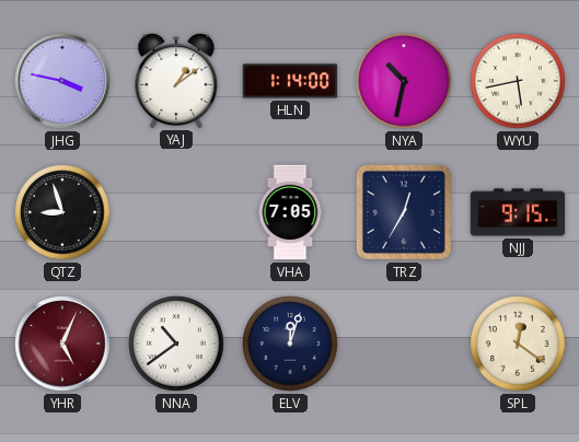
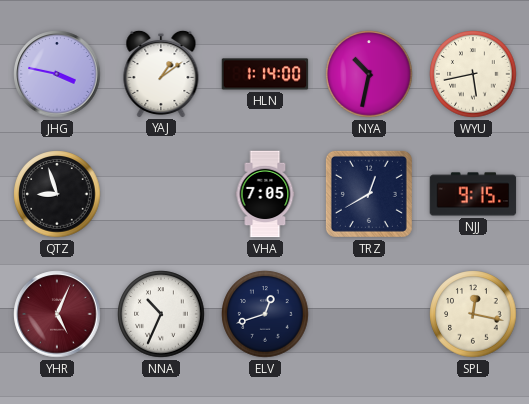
TRZ: 12:35 -> 12:40 (369, 194)
NNA: 10:39 -> 10:34 (161, 314)
ELV: 12:03 -> 12:42 (265, 314)
SPL: 12:21 -> 12:17 (473, 314)
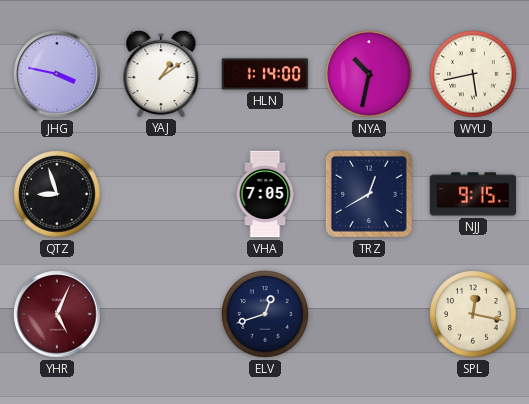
NNA: 10:34 -> none (161, 314)
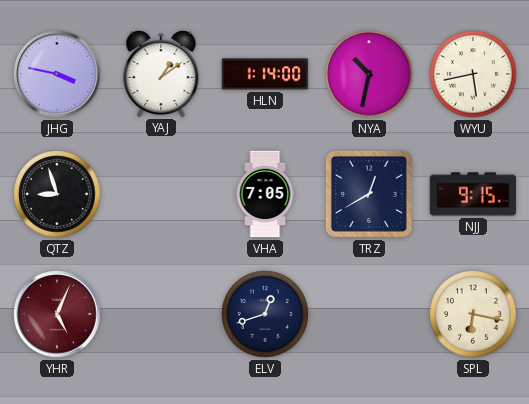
SPL: 12:17 -> 6:17 (473, 314)
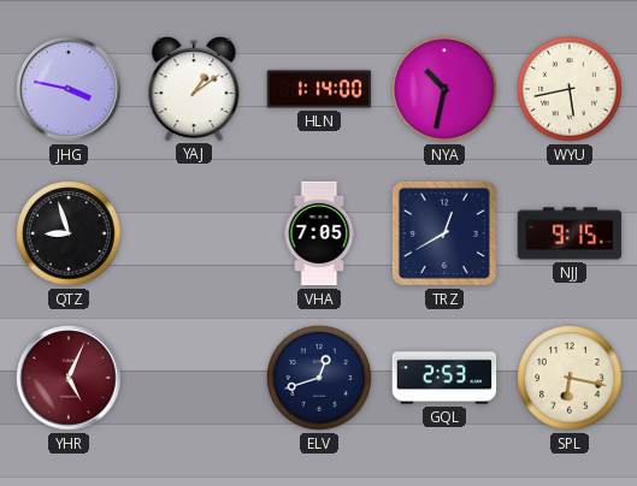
GQL: none -> 2:53 (444, 378)
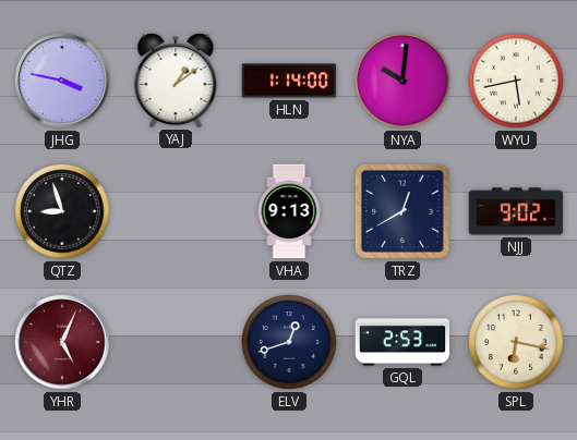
NYA: 10:32 -> 10:01 (402, 81)
VHA: 7:05 -> 9:13 (289, 211)
NJJ: 9:15 -> 9:02 (516, 211)
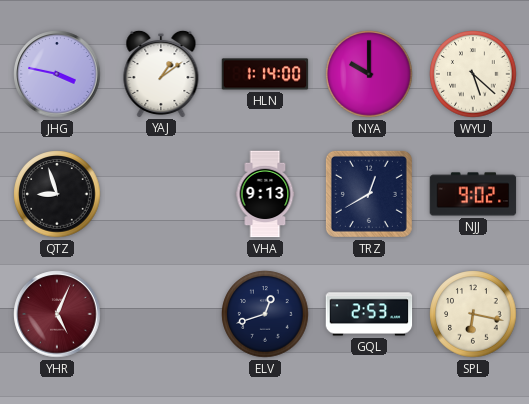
NYA: 10:01 -> 10:00 (369, 74)
WYU: 5:43 -> 5:22 (473, 74)
